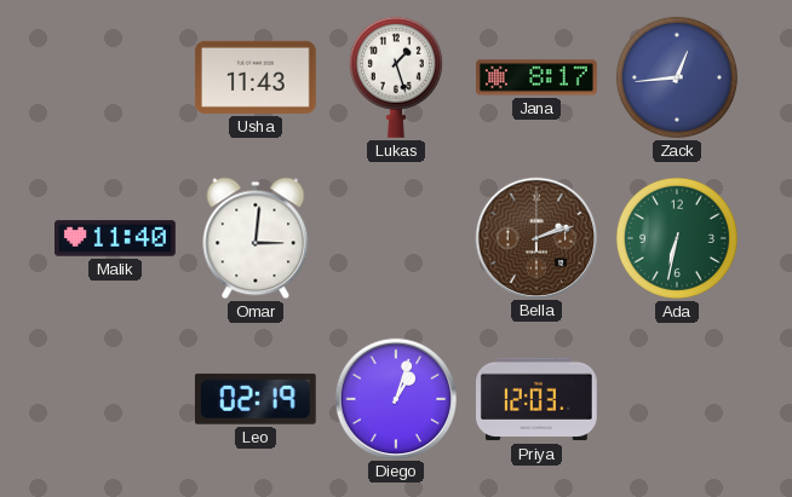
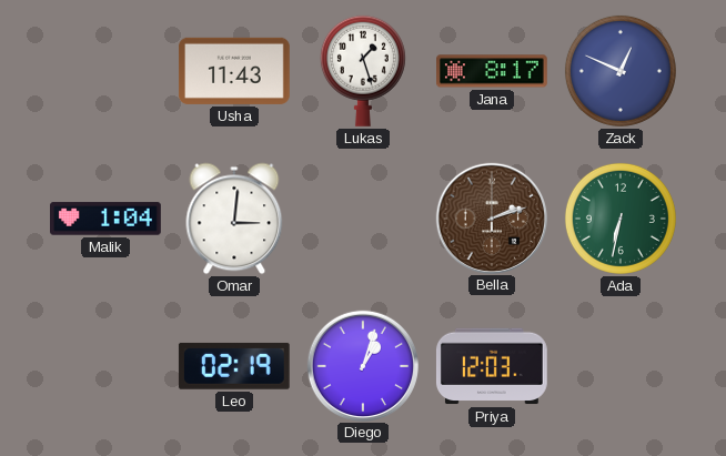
Zack: 12:44 -> 12:49 (621, 71)
Malik: 11:40 -> 1:04 (107, 219)
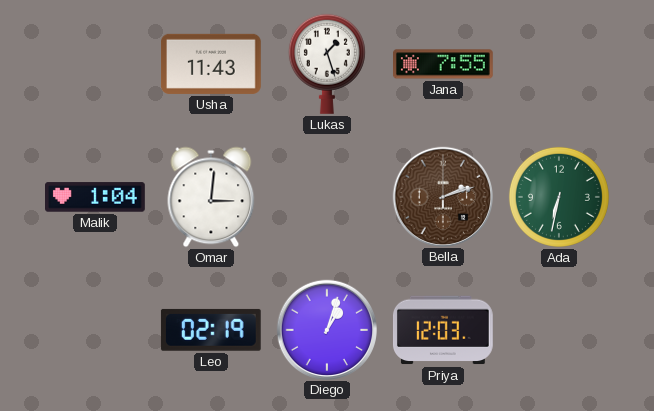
Jana: 8:17 -> 7:55 (444, 64)
Zack: 12:49 -> none (621, 71)
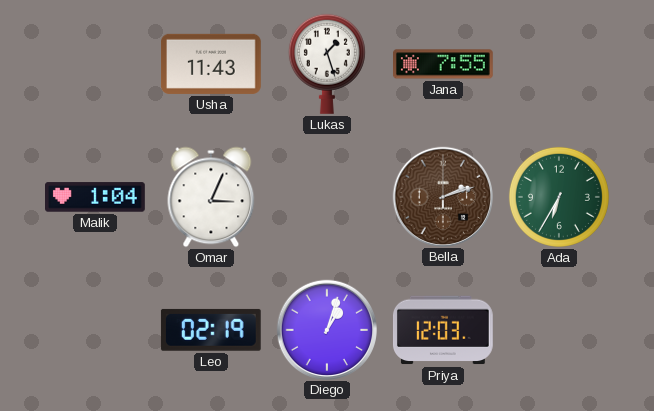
Omar: 3:01 -> 3:04 (211, 197)
Ada: 6:32 -> 6:35 (559, 197)
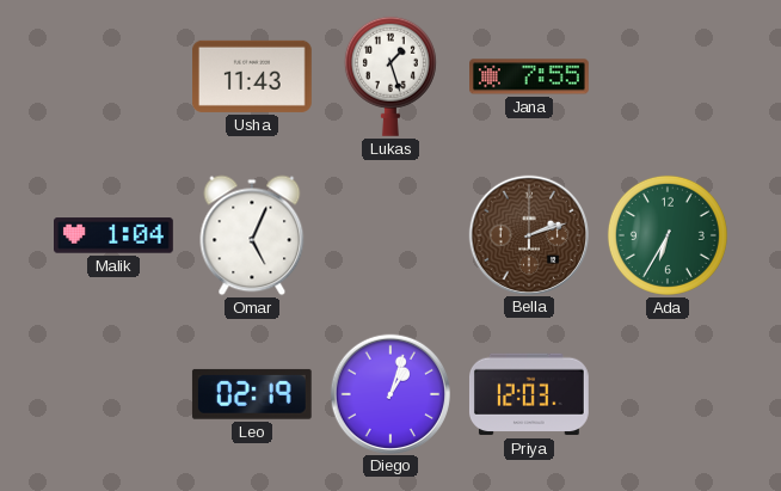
Omar: 3:04 -> 5:04 (252, 235)
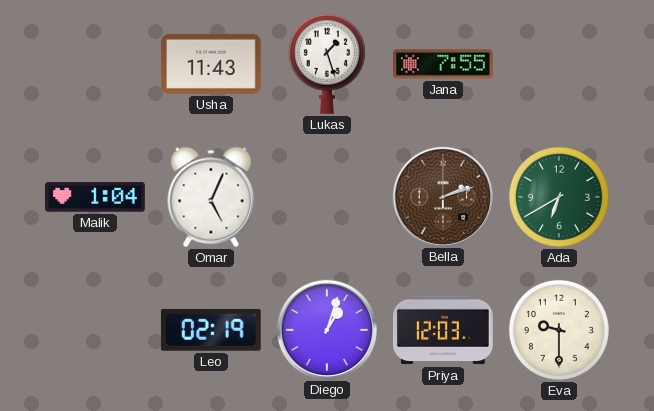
Ada: 6:35 -> 6:40 (559, 197)
Eva: none -> 9:30 (559, 330)
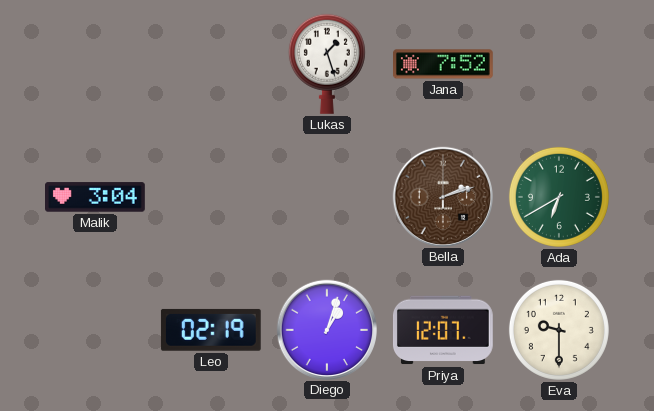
Usha: 11:43 -> none (212, 64)
Jana: 7:55 -> 7:52 (444, 64)
Malik: 1:04 -> 3:04 (96, 197)
Omar: 5:04 -> none (211, 197)
Priya: 12:03 -> 12:07 (443, 330)
